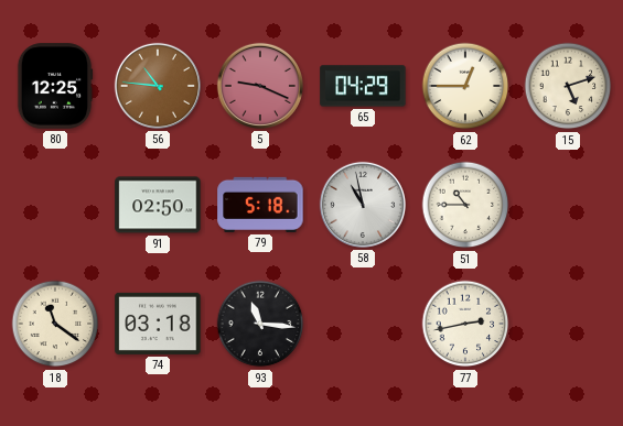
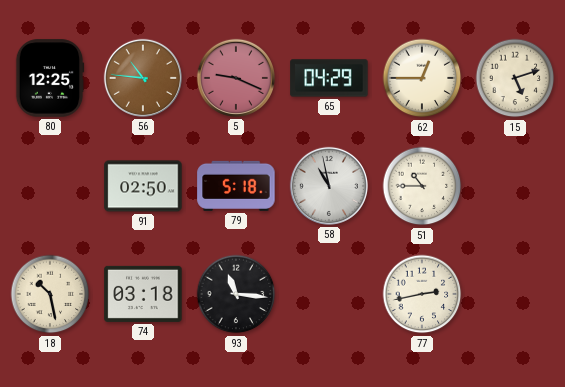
18: 11:21 -> 10:28 (50, 294)
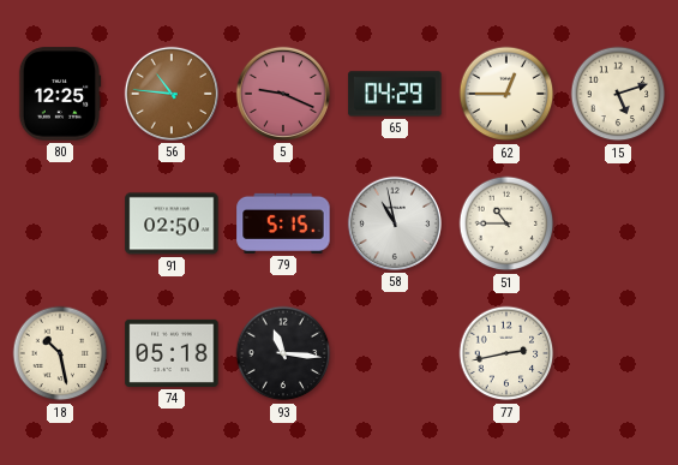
79: 5:18 -> 5:15 (283, 223)
74: 03:18 -> 05:18 (172, 353)
